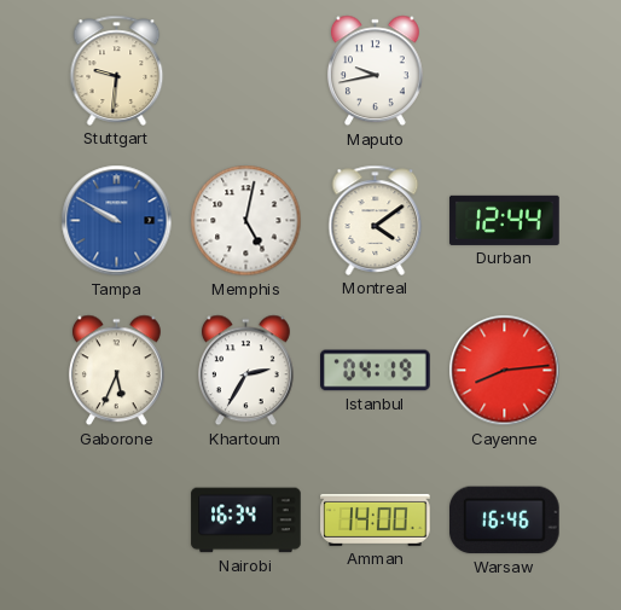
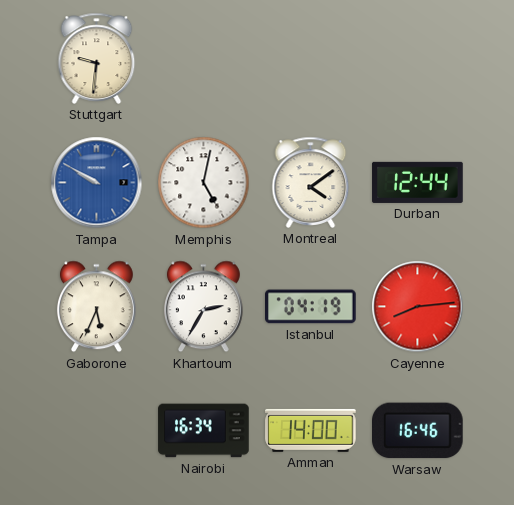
Maputo: 9:43 -> none (375, 71)
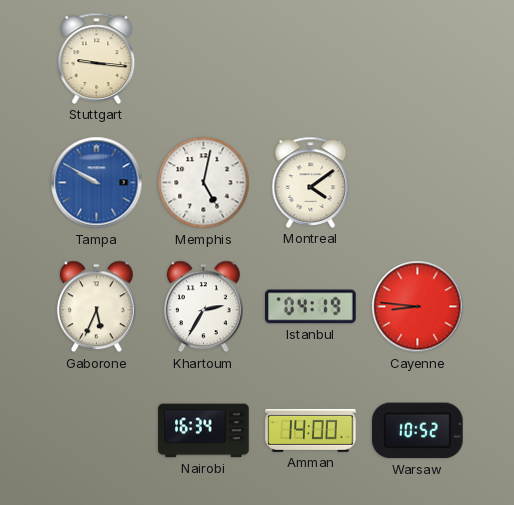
Stuttgart: 9:31 -> 9:16 (97, 58)
Durban: 12:44 -> none (418, 182)
Cayenne: 8:14 -> 8:46 (418, 307)
Warsaw: 16:46 -> 10:52 (418, 431)
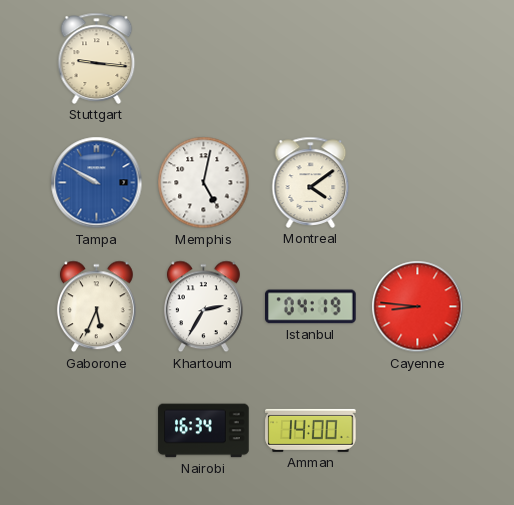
Warsaw: 10:52 -> none (418, 431)
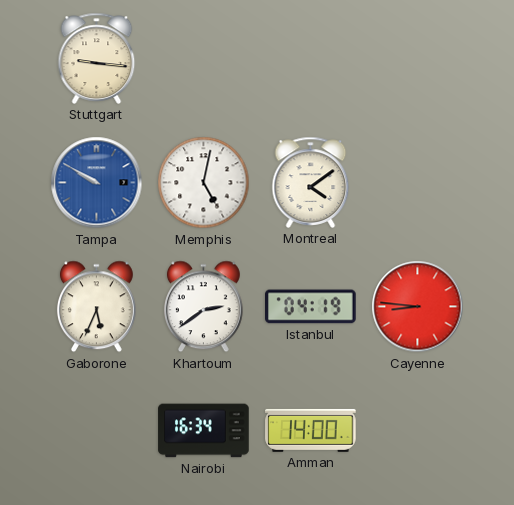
Khartoum: 2:35 -> 2:39 (203, 307)
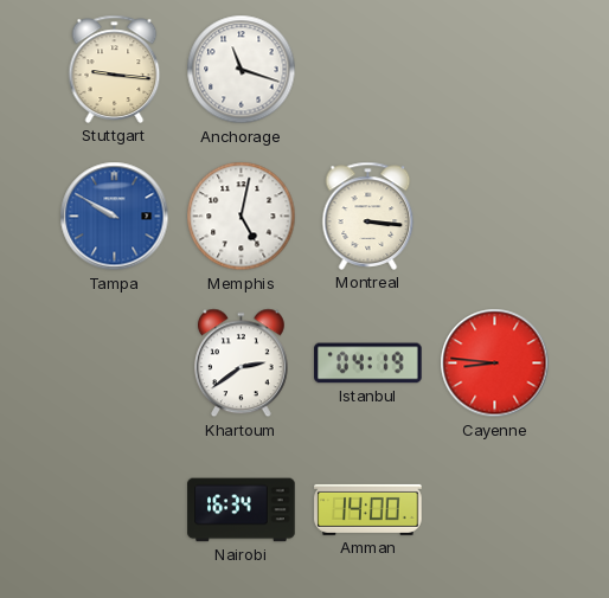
Anchorage: none -> 11:18 (242, 70)
Montreal: 4:09 -> 3:16 (368, 216)
Gaborone: 5:34 -> none (96, 307)
